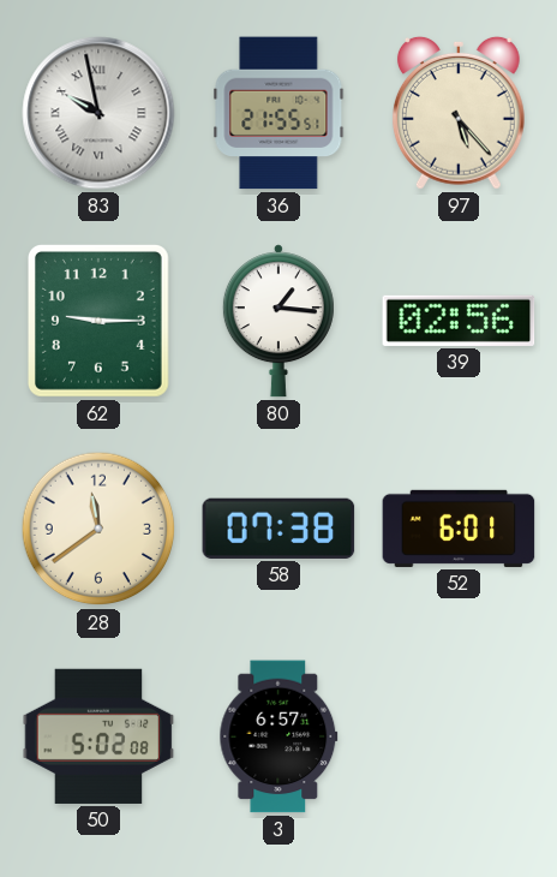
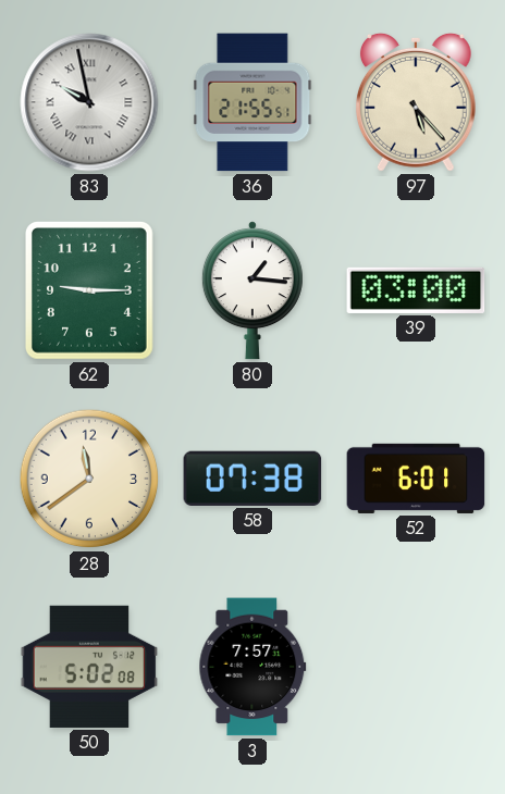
39: 02:56 -> 03:00 (416, 290)
3: 6:57 -> 7:57 (253, 667)
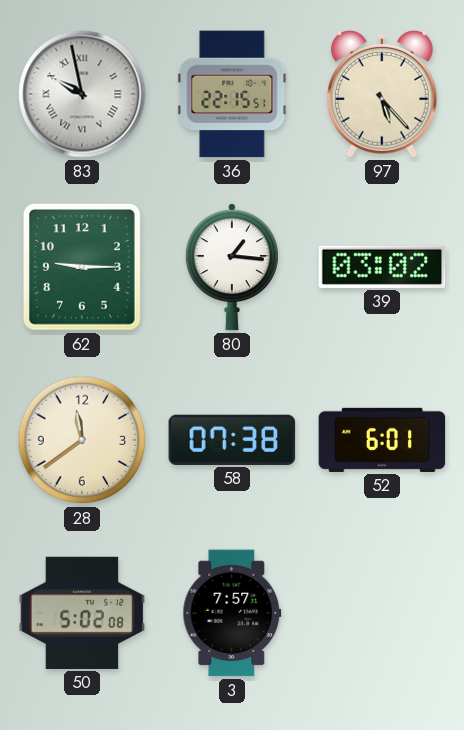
36: 21:55 -> 22:15 (232, 94)
39: 03:00 -> 03:02 (382, 267)
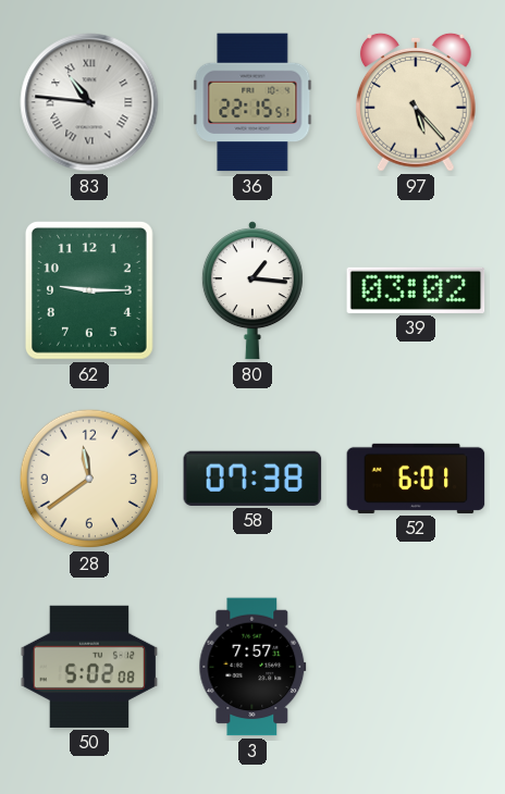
83: 9:58 -> 10:46 (89, 102)
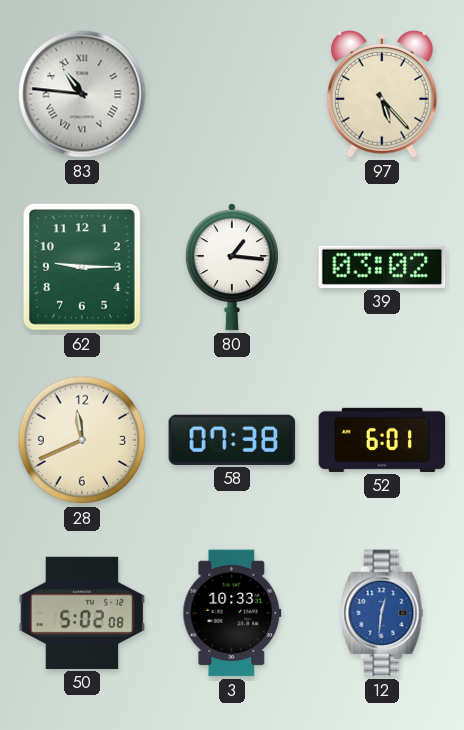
36: 22:15 -> none (253, 102)
28: 11:39 -> 11:41 (82, 440)
3: 7:57 -> 10:33 (232, 613)
12: none -> 12:31 (382, 613)
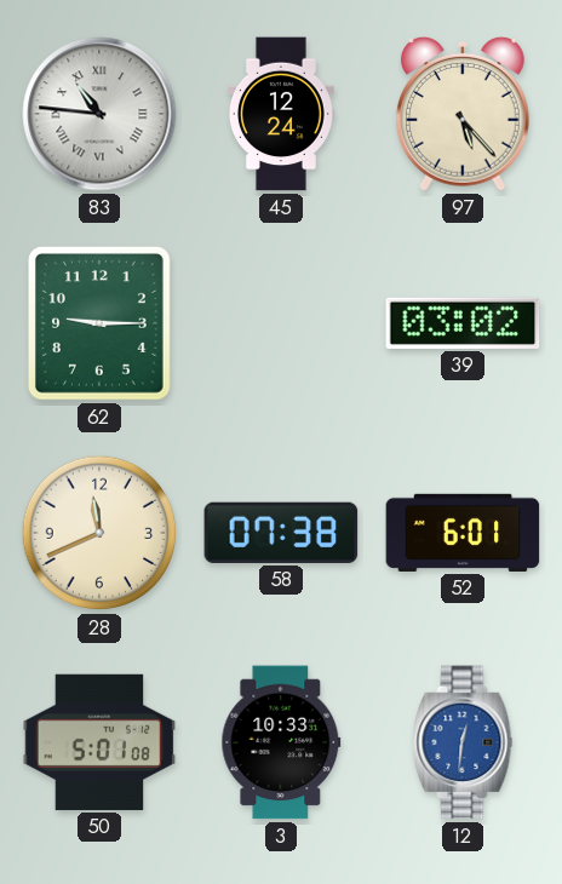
45: none -> 12:24 (282, 114)
80: 1:16 -> none (232, 267)
50: 5:02 -> 5:01 (99, 742)
